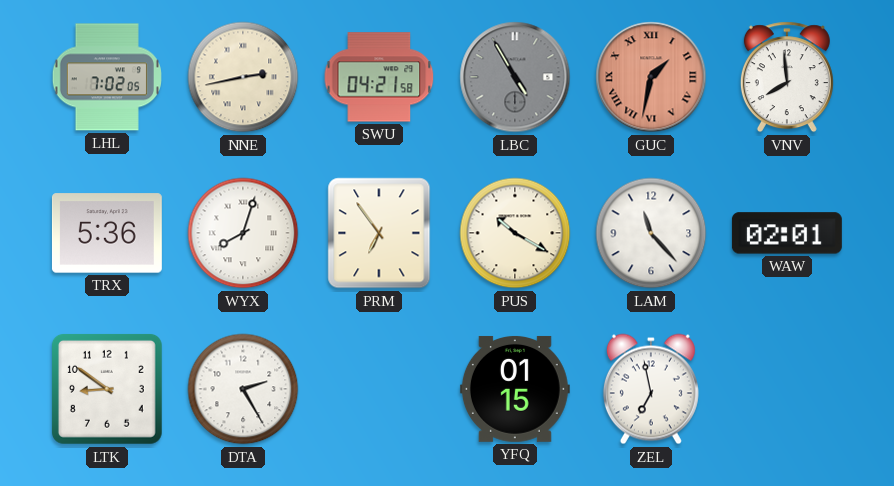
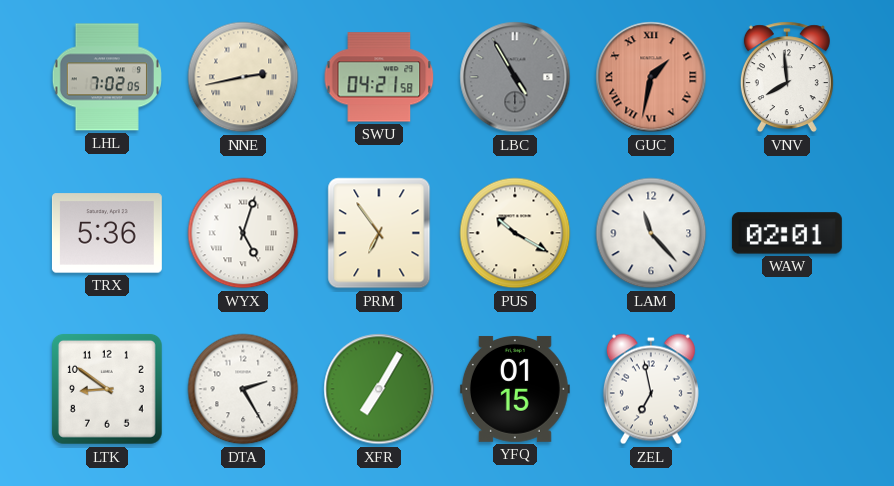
WYX: 8:03 -> 5:03 (243, 233)
XFR: none -> 7:05 (379, 389)
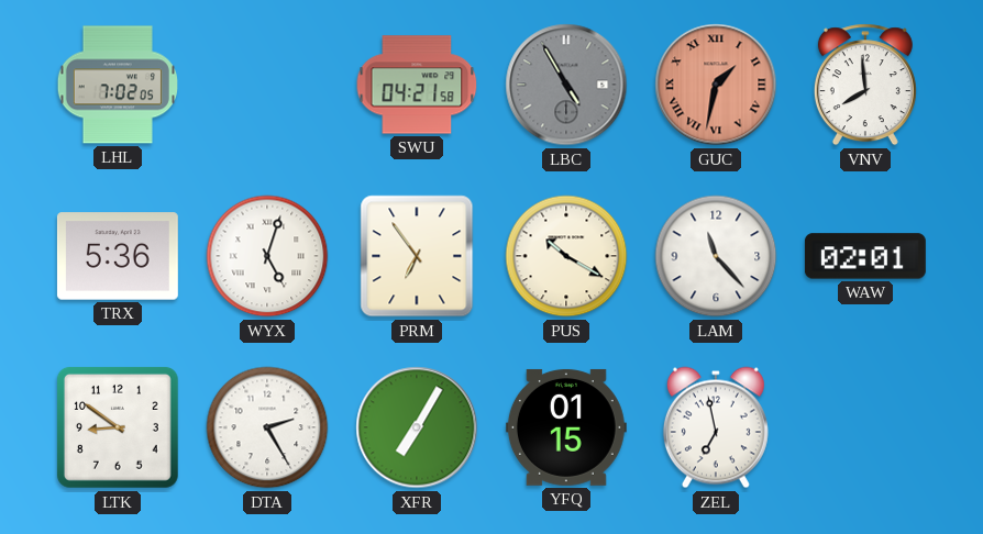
NNE: 2:43 -> none (243, 77)
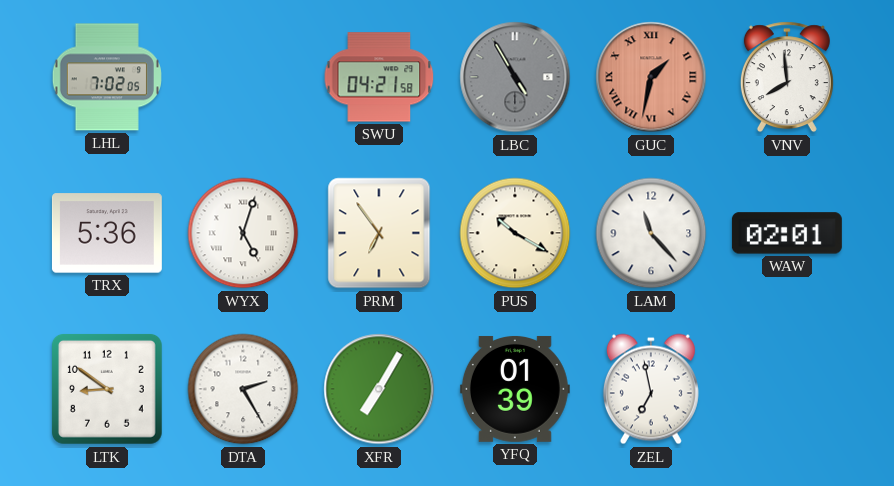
YFQ: 01:15 -> 01:39 (515, 389)
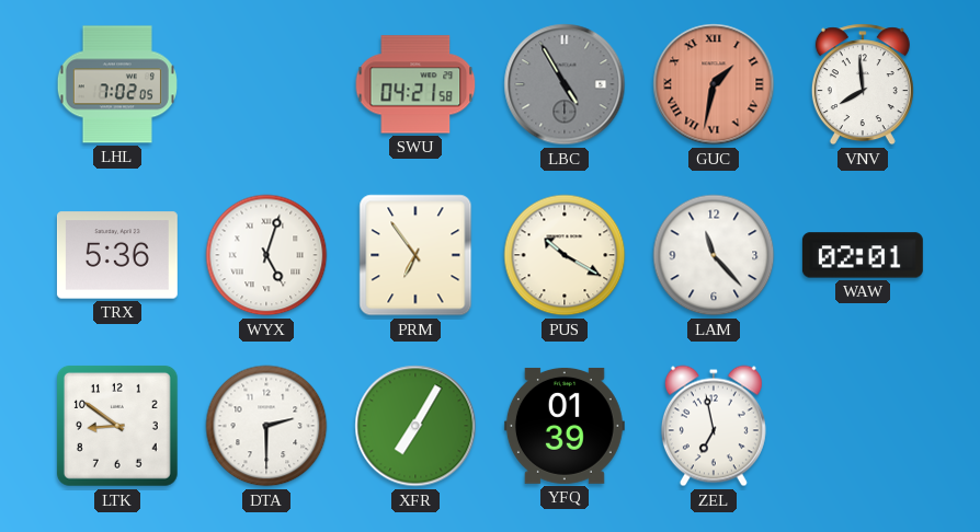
DTA: 2:25 -> 2:30 (266, 426)
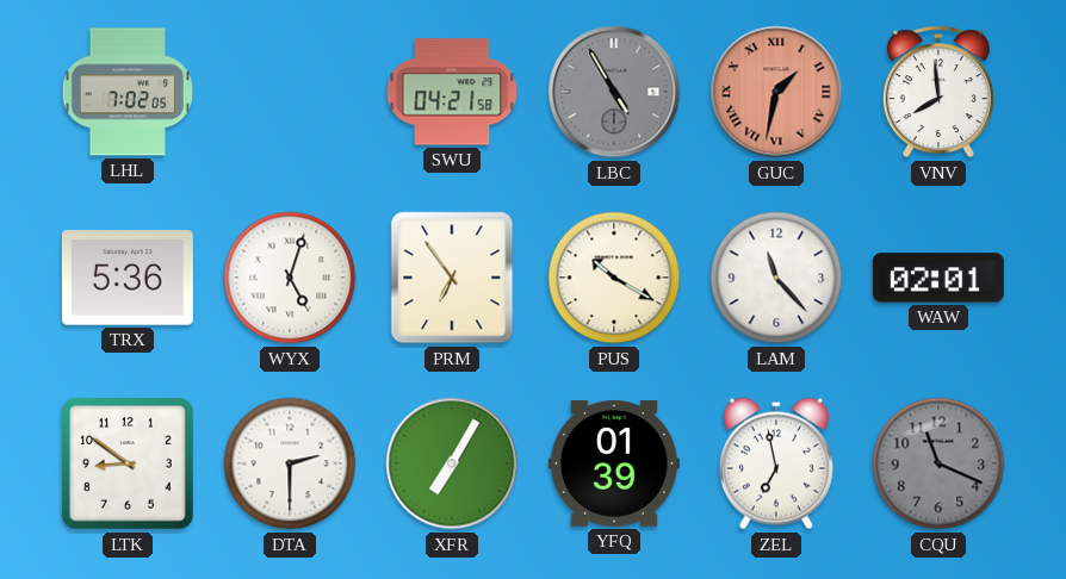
CQU: none -> 11:19 (938, 463)
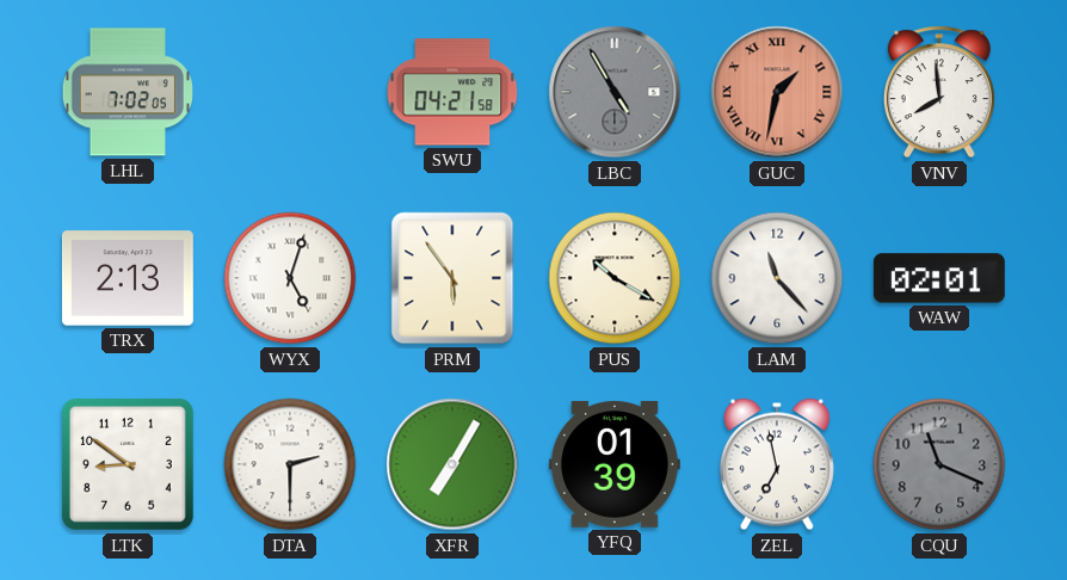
TRX: 5:36 -> 2:13 (128, 278)
PRM: 6:54 -> 5:54 (452, 278)
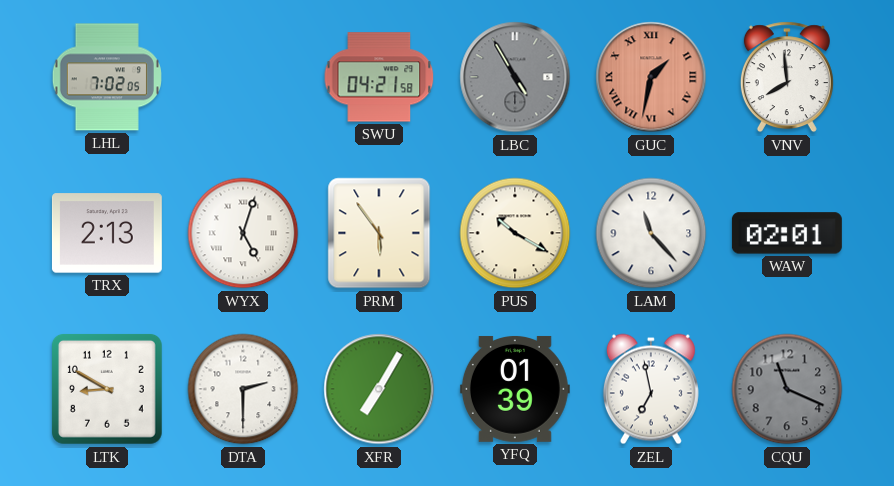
LTK: 8:51 -> 8:50 (107, 389)
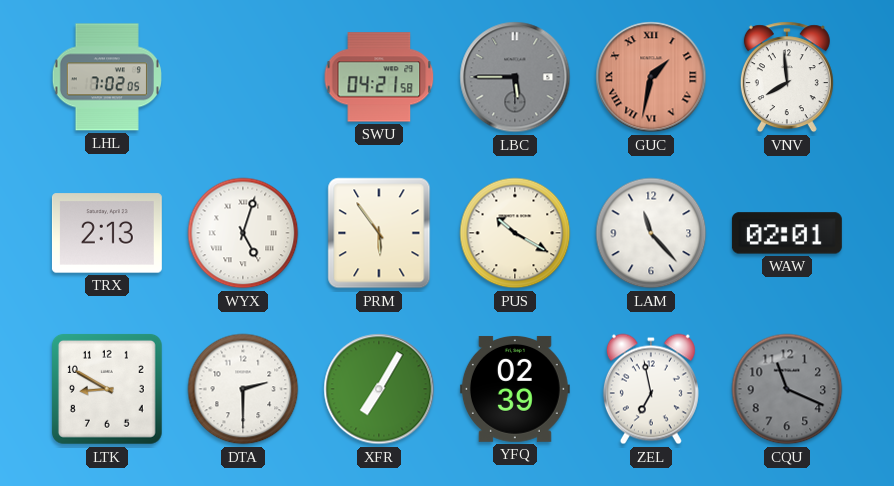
LBC: 4:55 -> 5:45 (515, 77)
YFQ: 01:39 -> 02:39 (515, 389)
